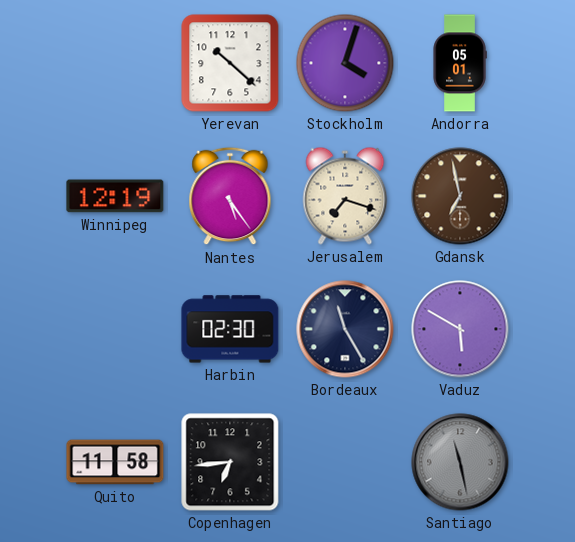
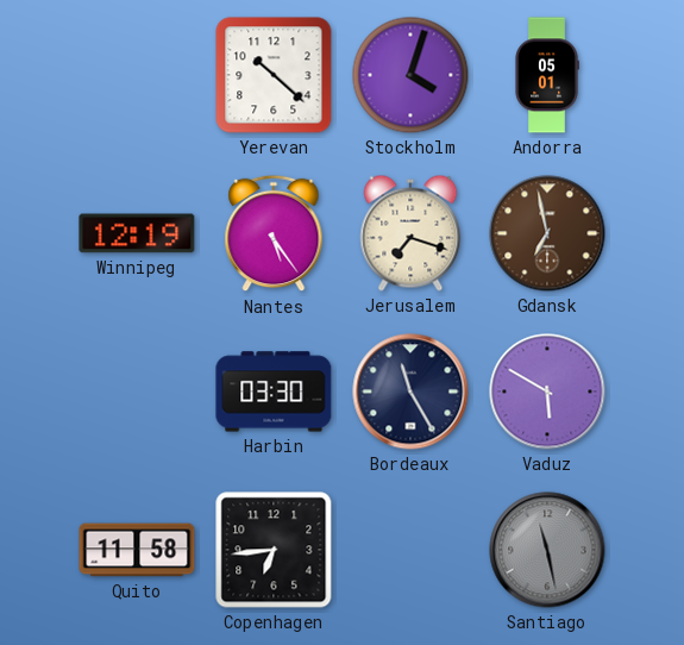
Harbin: 02:30 -> 03:30 (274, 392)
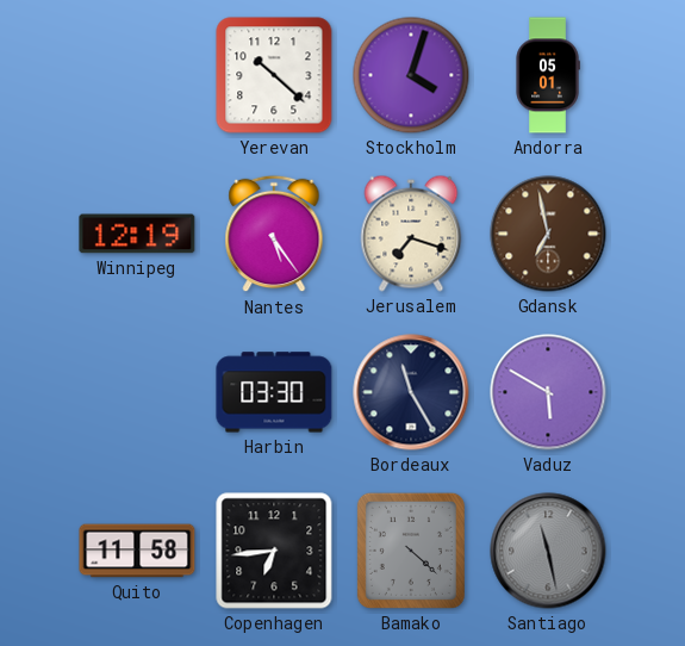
Bamako: none -> 4:22 (411, 551)
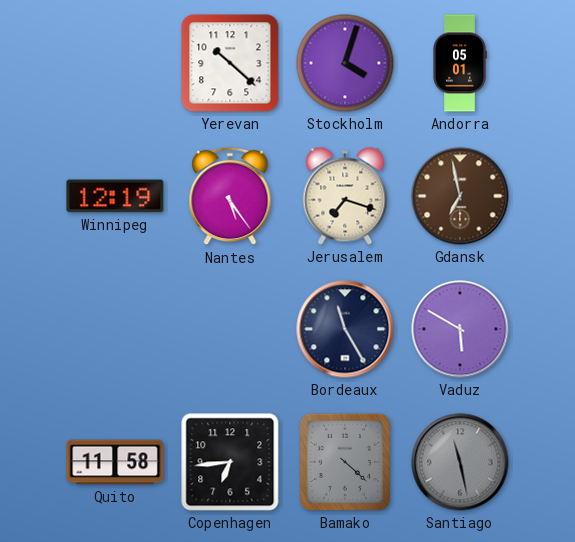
Harbin: 03:30 -> none (274, 392)
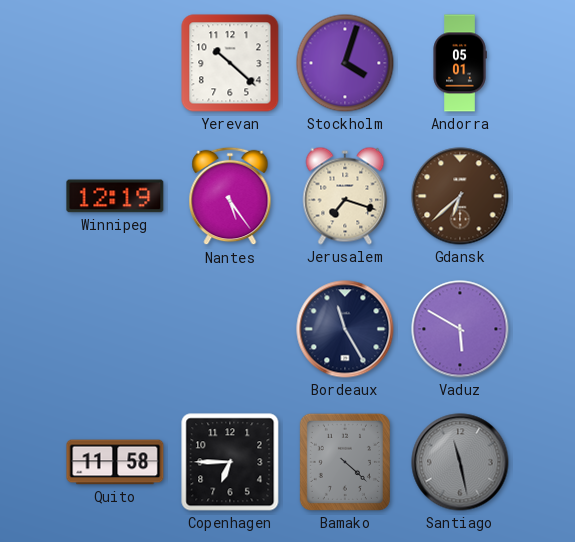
Gdansk: 6:58 -> 6:38 (460, 196)
Copenhagen: 6:44 -> 6:45 (230, 462)
